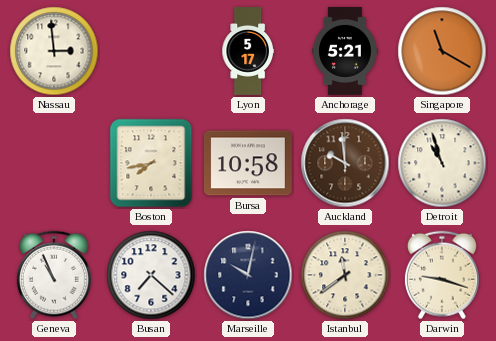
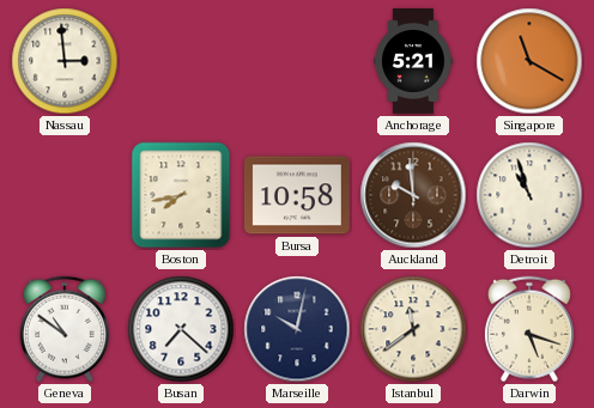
Lyon: 5:17 -> none (248, 52)
Geneva: 10:56 -> 10:51 (65, 329)
Darwin: 9:18 -> 5:18 (529, 329)
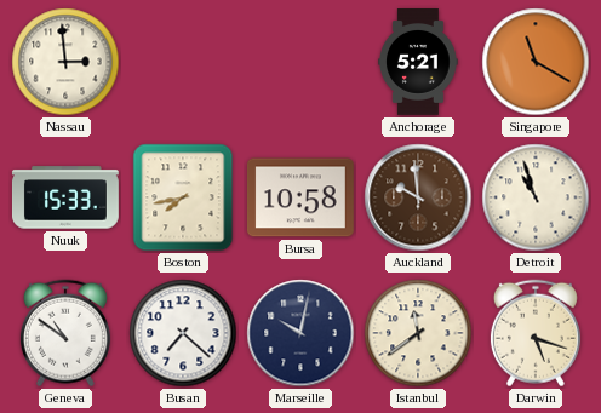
Nuuk: none -> 15:33 (65, 197)
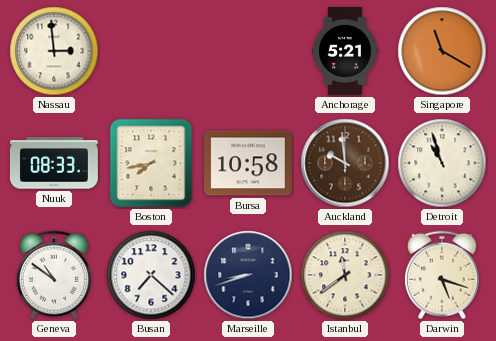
Nuuk: 15:33 -> 08:33 (54, 163)
Marseille: 10:02 -> 8:42 (248, 275)
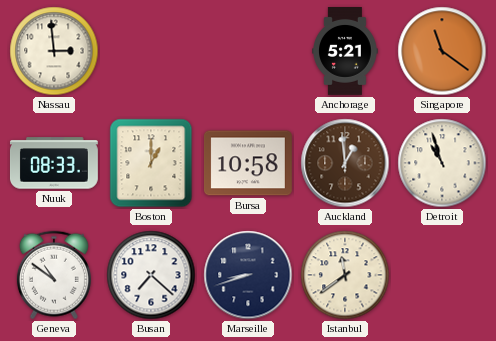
Singapore: 11:20 -> 11:21 (442, 51)
Boston: 7:43 -> 1:00 (151, 163)
Auckland: 9:59 -> 12:59 (345, 163)
Darwin: 5:18 -> none (442, 275)
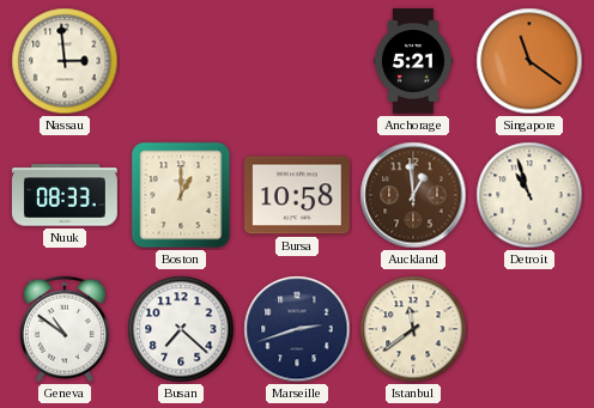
Marseille: 8:42 -> 2:42 (297, 329)
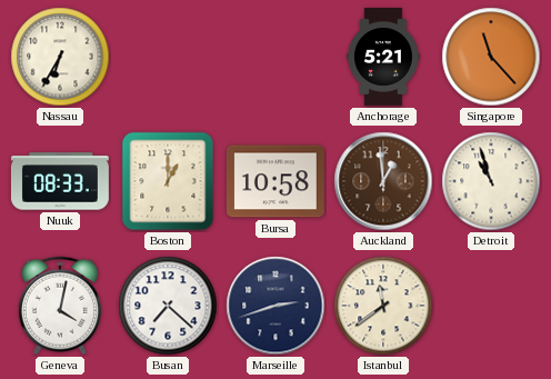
Nassau: 2:59 -> 6:35 (60, 57)
Singapore: 11:21 -> 11:23 (491, 57)
Geneva: 10:51 -> 4:02 (60, 306)
